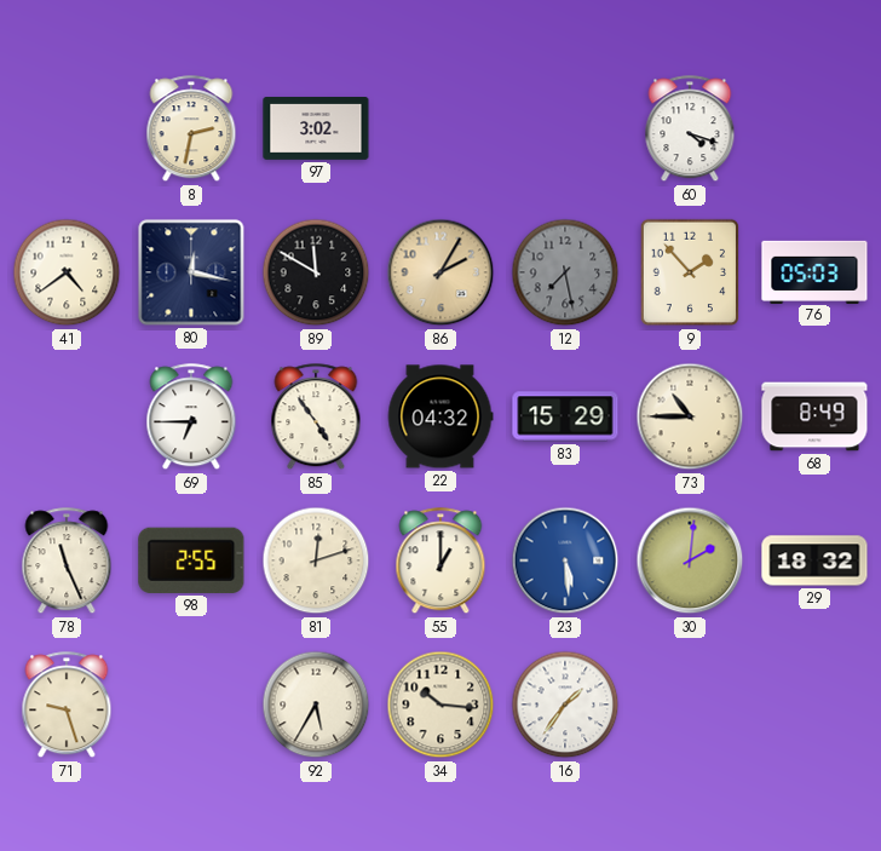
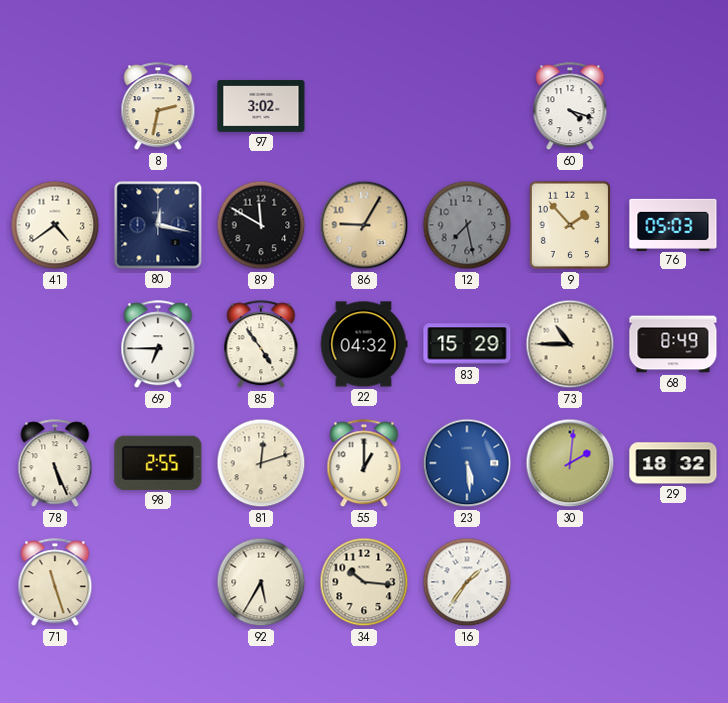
86: 2:05 -> 9:05 (364, 225)
78: 11:26 -> 5:26 (55, 464)
71: 9:27 -> 11:27 (55, 583)
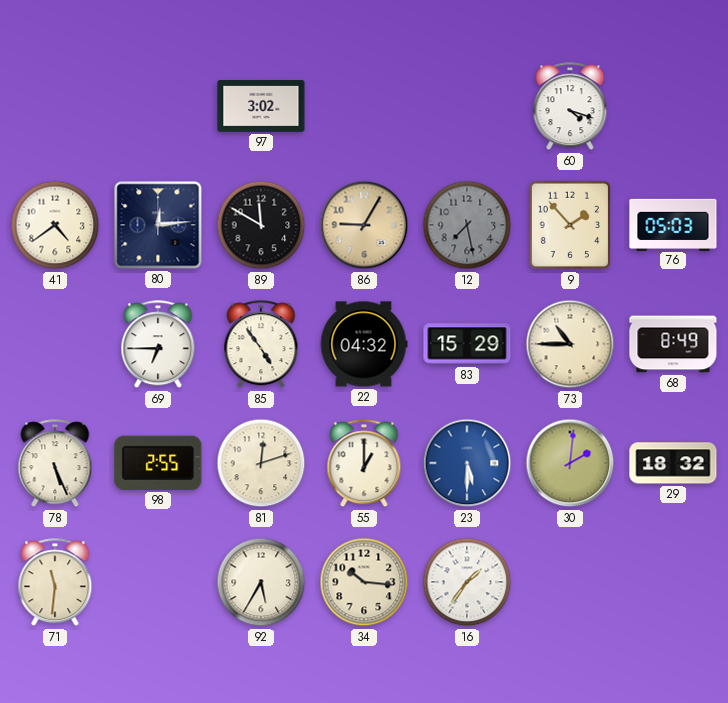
8: 2:32 -> none (158, 107)
80: 12:17 -> 12:14 (158, 225)
23: 5:29 -> 5:30 (467, 463)
71: 11:27 -> 11:31 (55, 583)
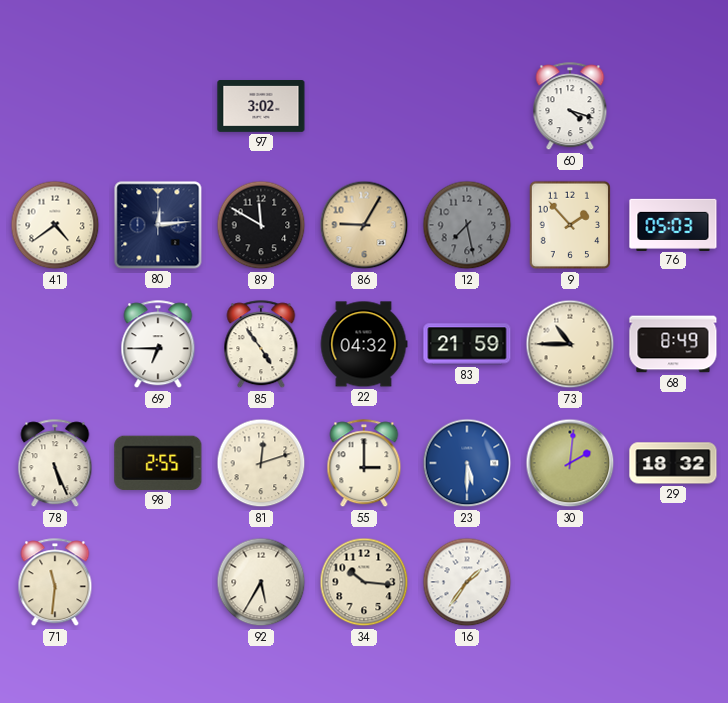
83: 15:29 -> 21:59 (467, 344)
55: 1:00 -> 3:00 (364, 464)
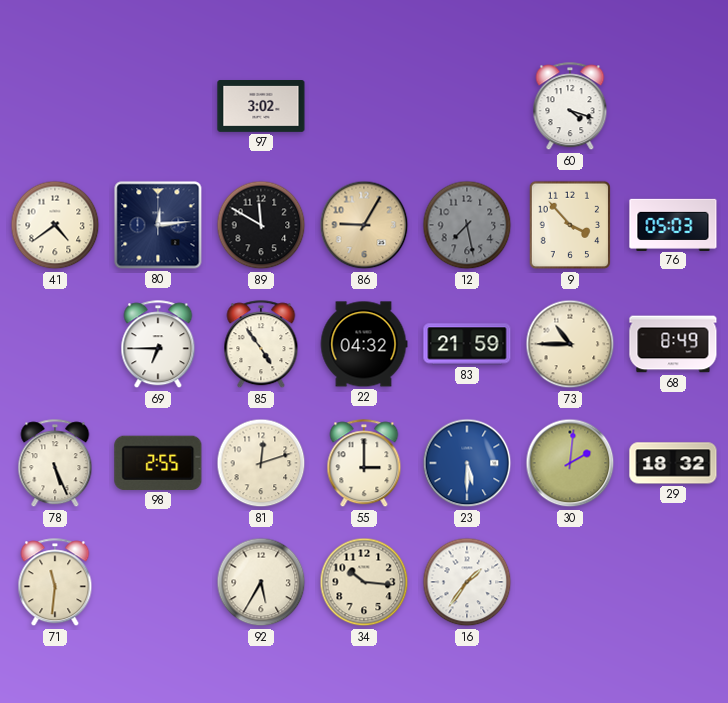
9: 1:53 -> 3:53 (569, 225)
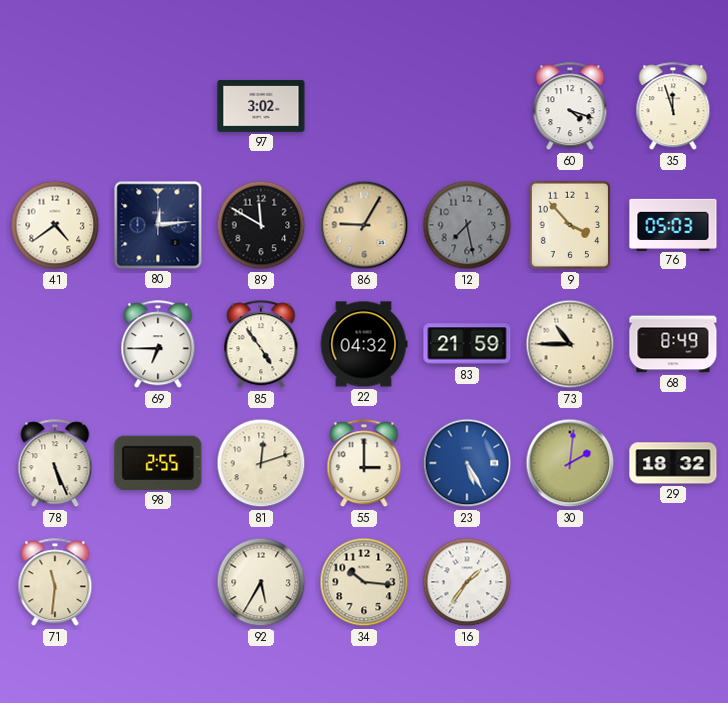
35: none -> 11:57 (673, 107)
23: 5:30 -> 5:25 (467, 463)
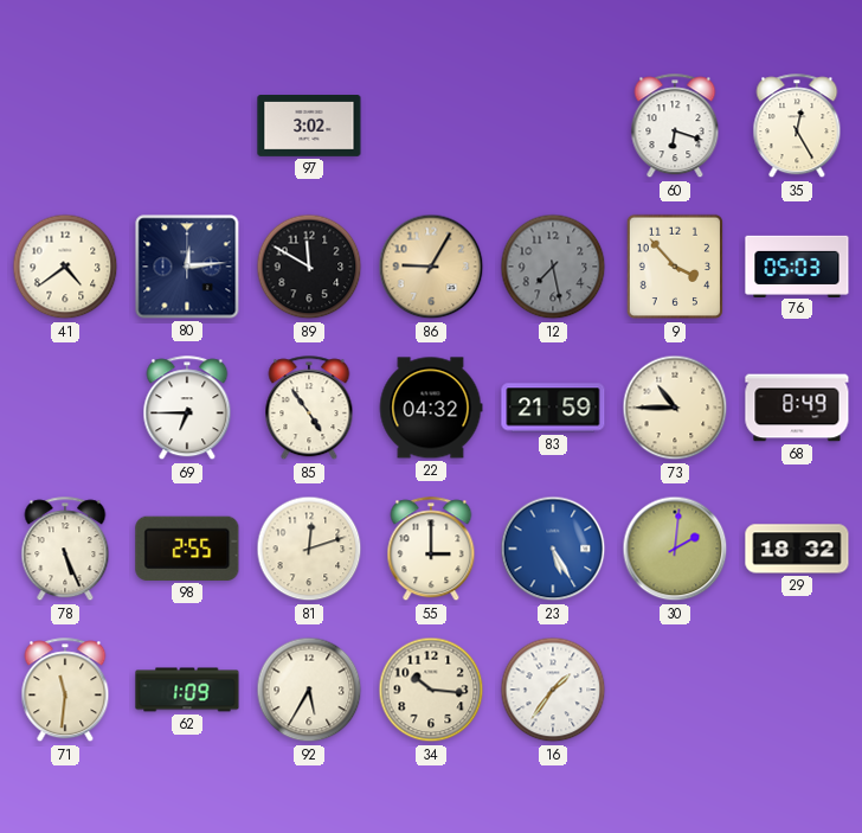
60: 4:18 -> 6:18 (675, 127)
35: 11:57 -> 12:25 (797, 127)
62: none -> 1:09 (187, 690)
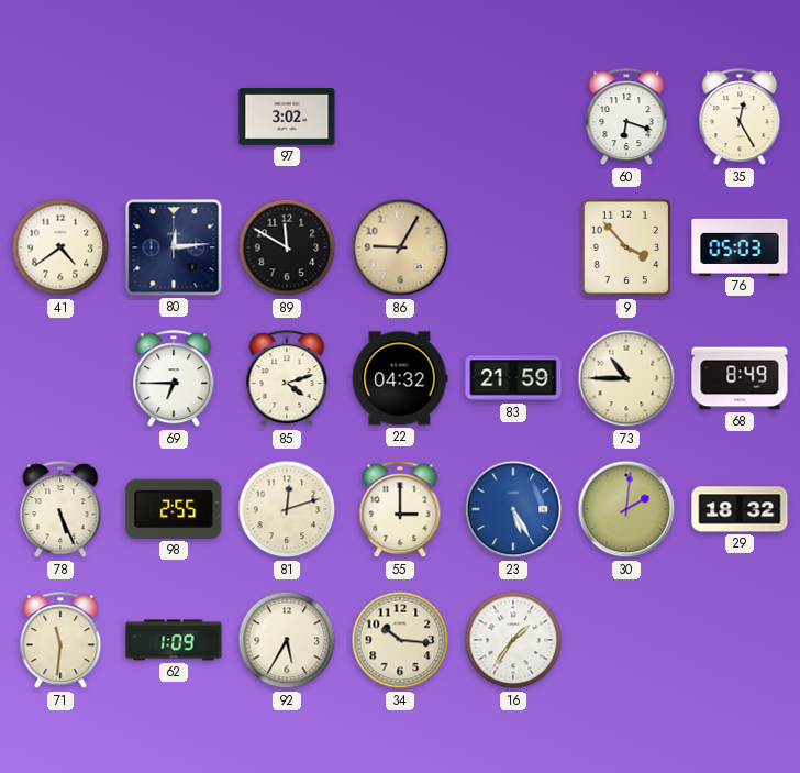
12: 7:28 -> none (553, 267)
85: 4:54 -> 4:12 (287, 379)
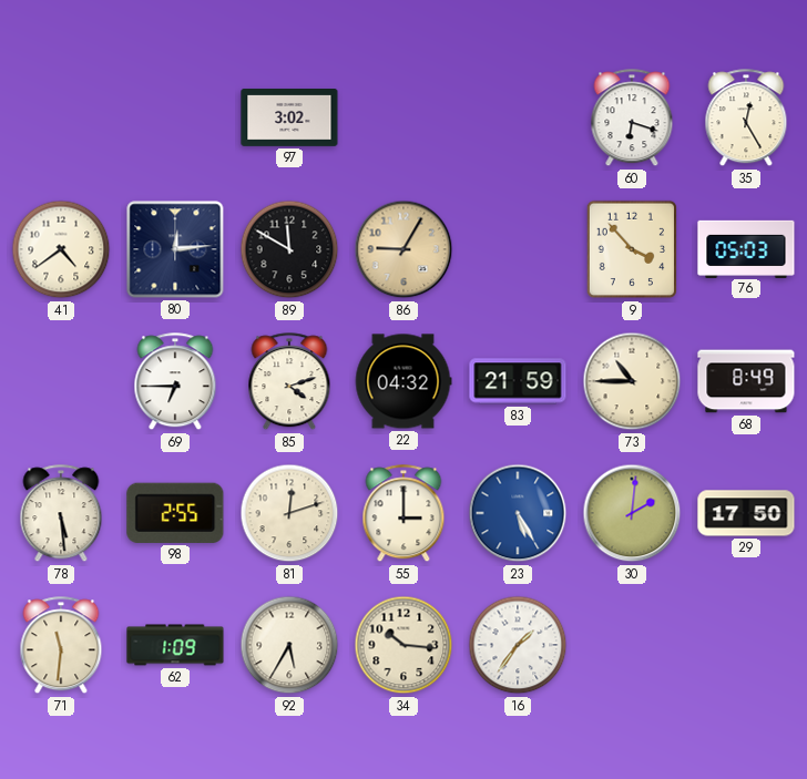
78: 5:26 -> 5:29 (61, 514)
29: 18:32 -> 17:50 (746, 513)
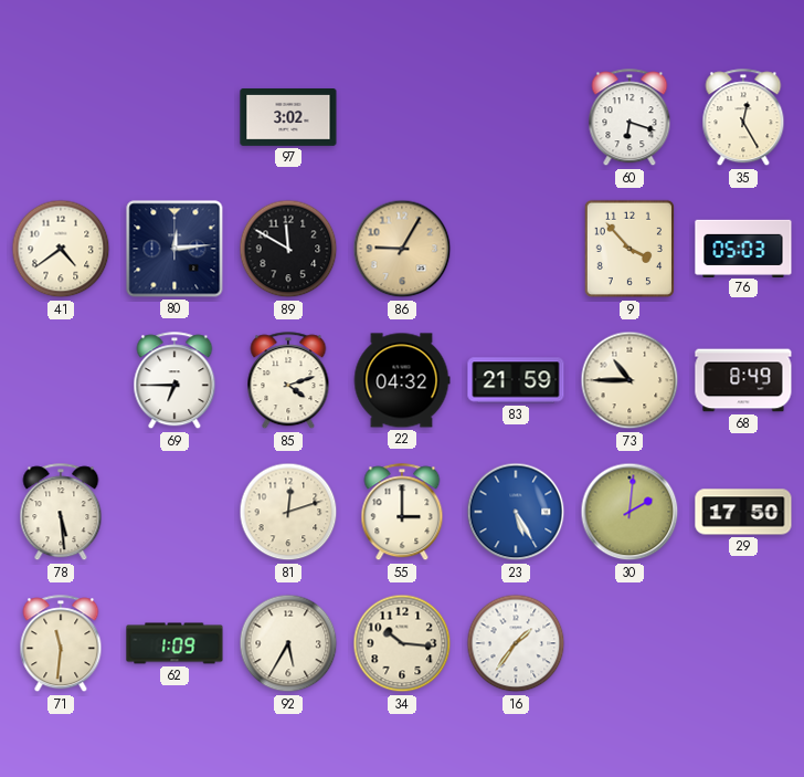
98: 2:55 -> none (175, 513)
